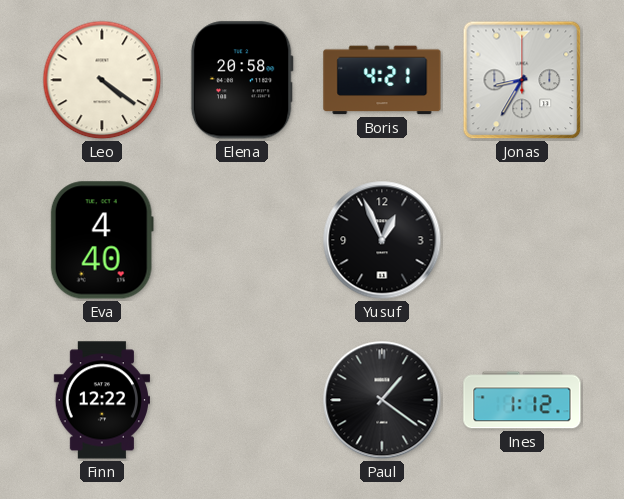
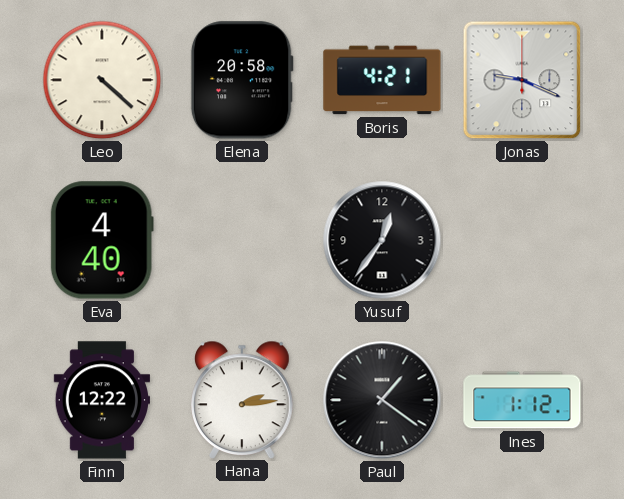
Leo: 4:21 -> 4:22 (102, 80)
Jonas: 8:35 -> 9:19 (522, 80)
Yusuf: 12:56 -> 12:36 (382, 240)
Hana: none -> 2:14 (243, 399)
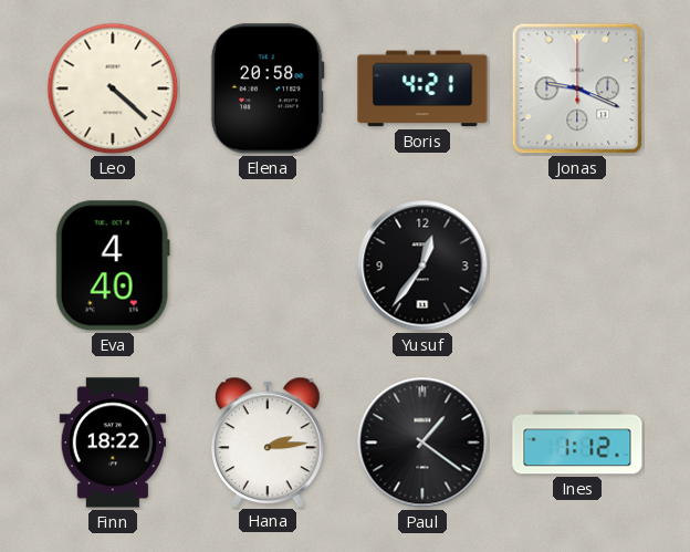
Finn: 12:22 -> 18:22 (112, 442)
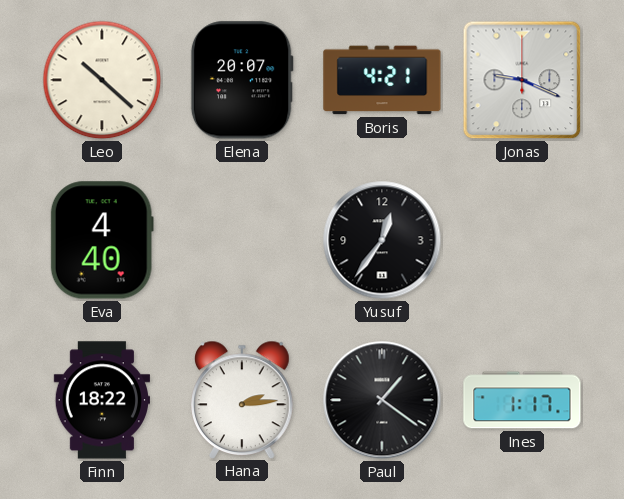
Leo: 4:22 -> 10:22 (102, 80)
Elena: 20:58 -> 20:07 (242, 80)
Ines: 1:12 -> 1:17 (522, 400)
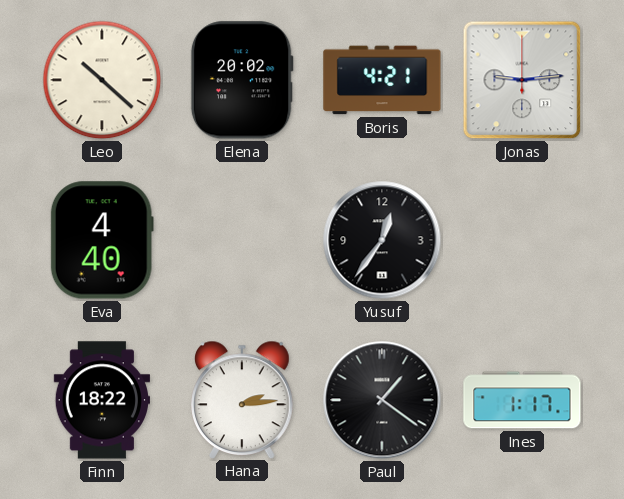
Elena: 20:07 -> 20:02 (242, 80)
Jonas: 9:19 -> 9:14 (522, 80)
